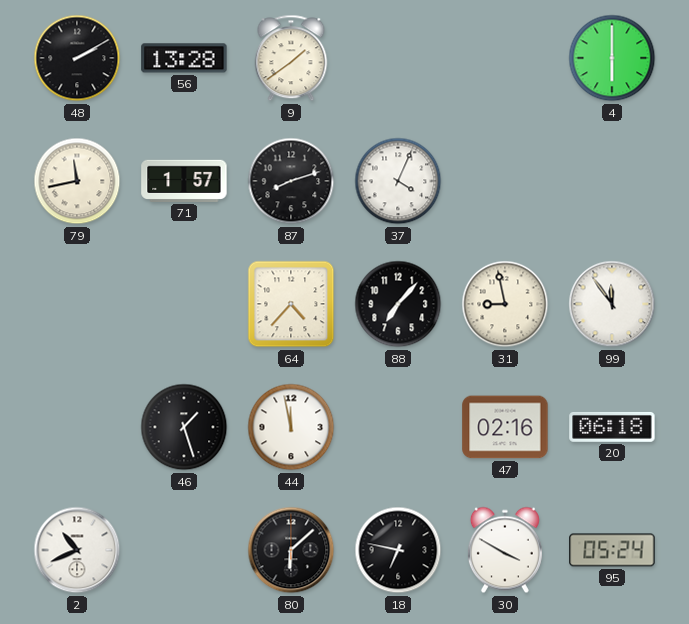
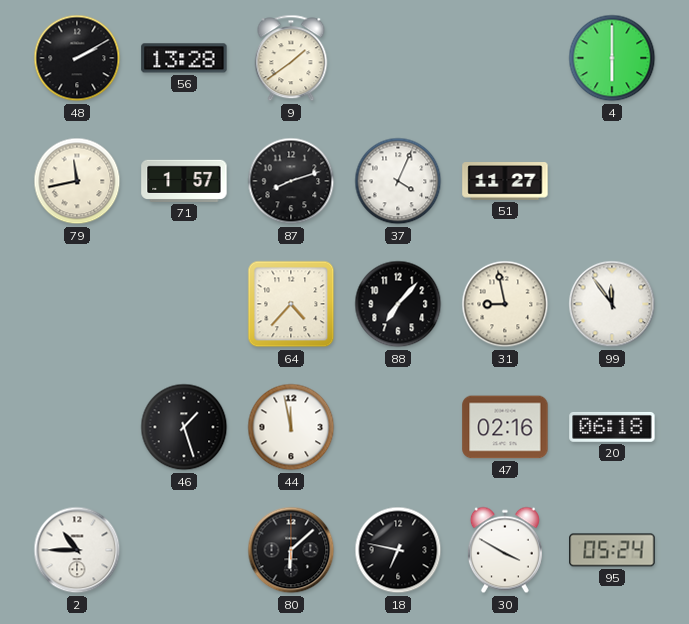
51: none -> 11:27 (505, 181)
2: 10:41 -> 10:45 (77, 550)
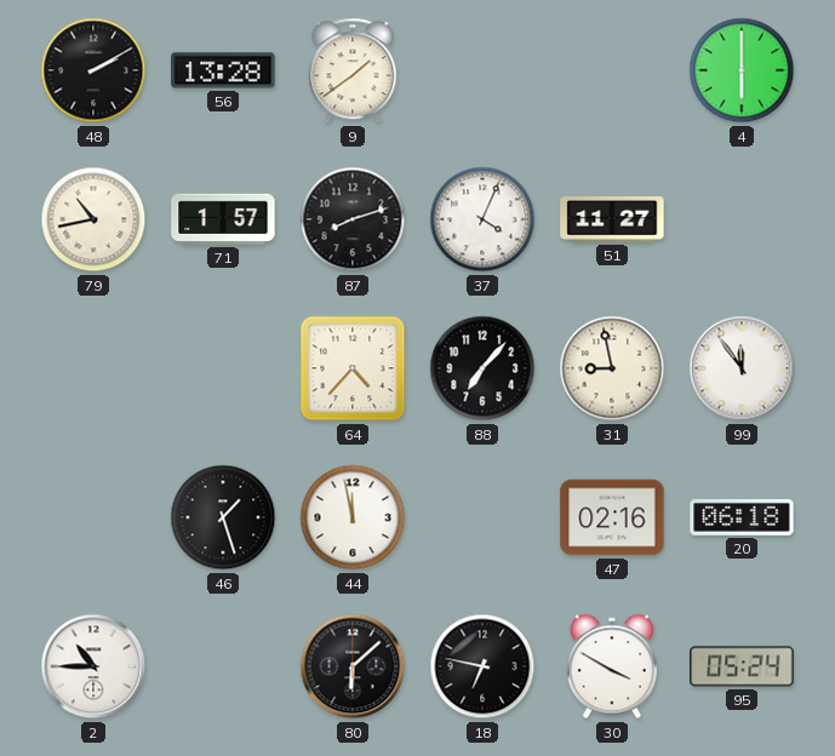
79: 11:43 -> 10:43 (93, 219)
